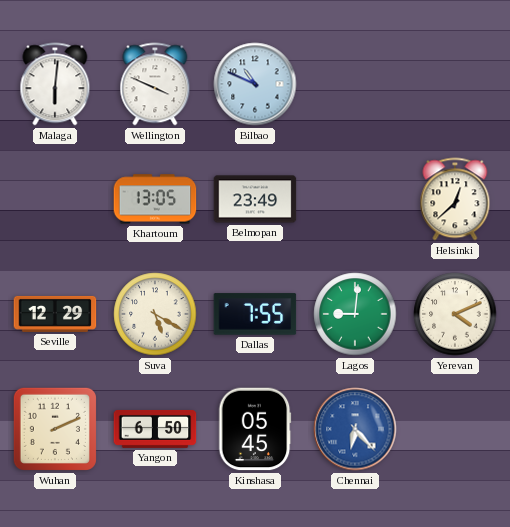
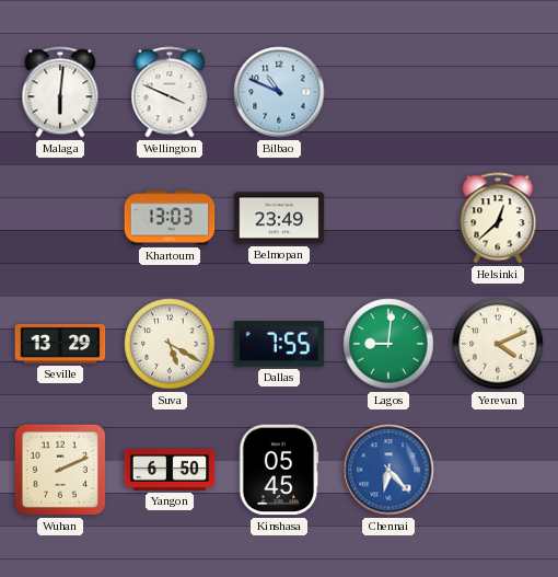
Khartoum: 13:05 -> 13:03 (170, 218)
Seville: 12:29 -> 13:29 (60, 344)
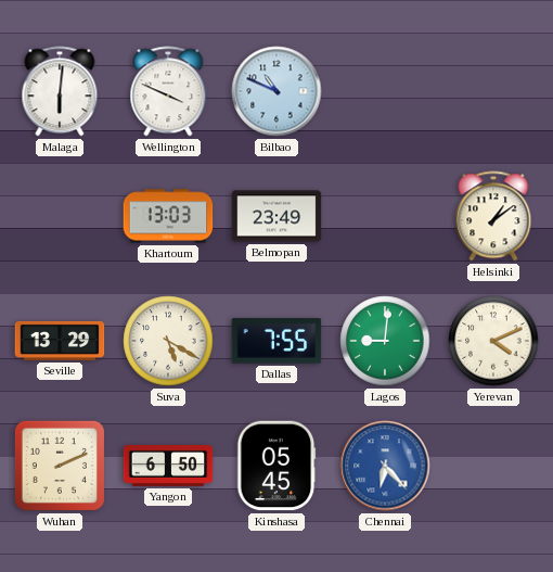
Helsinki: 12:38 -> 1:09 (493, 216)
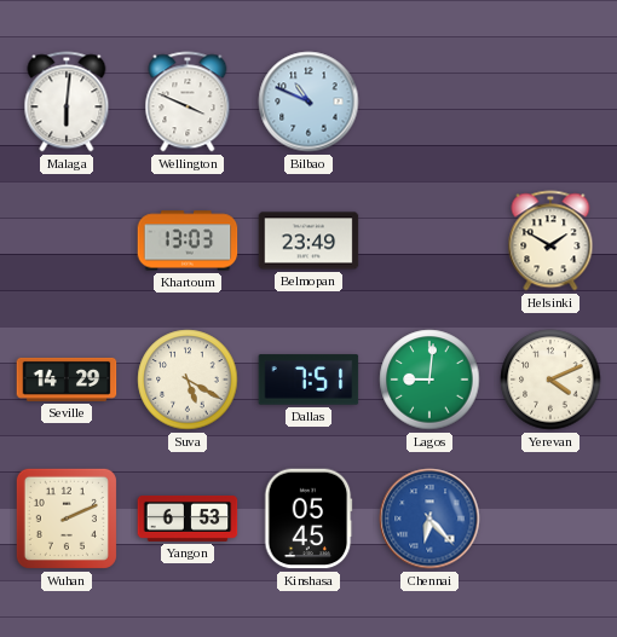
Helsinki: 1:09 -> 1:50 (550, 241)
Seville: 13:29 -> 14:29 (67, 380)
Dallas: 7:55 -> 7:51 (308, 380)
Yangon: 6:50 -> 6:53 (188, 519)
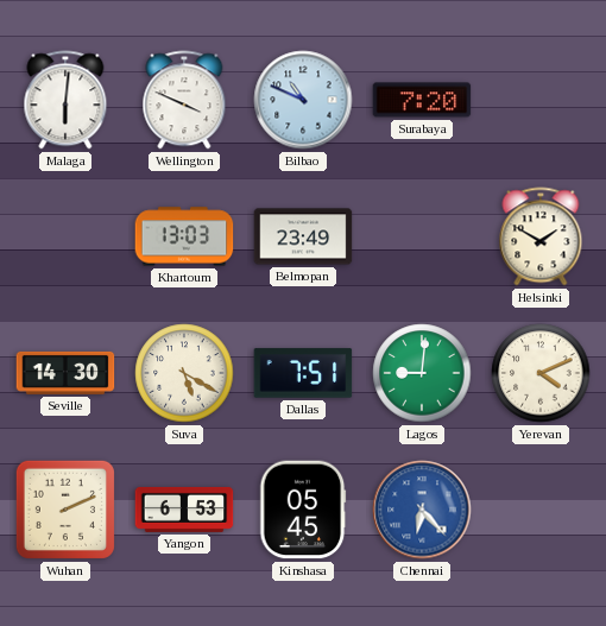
Surabaya: none -> 7:20 (422, 100)
Seville: 14:29 -> 14:30 (65, 373)
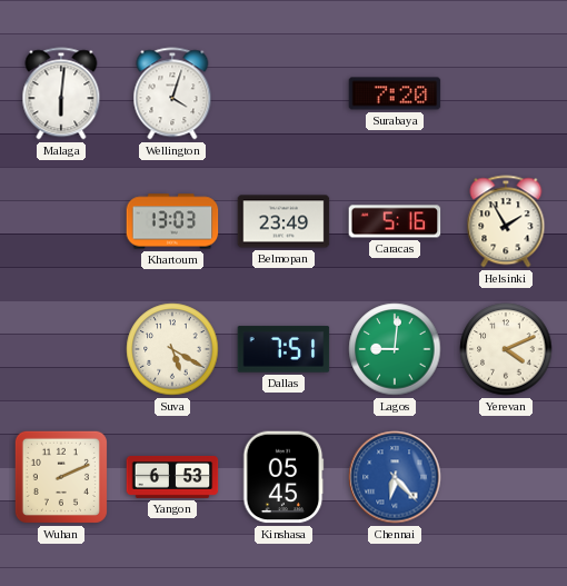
Wellington: 3:49 -> 4:03 (172, 93)
Bilbao: 10:49 -> none (303, 100)
Caracas: none -> 5:16 (395, 221)
Helsinki: 1:50 -> 1:55 (506, 221)
Seville: 14:30 -> none (65, 373)
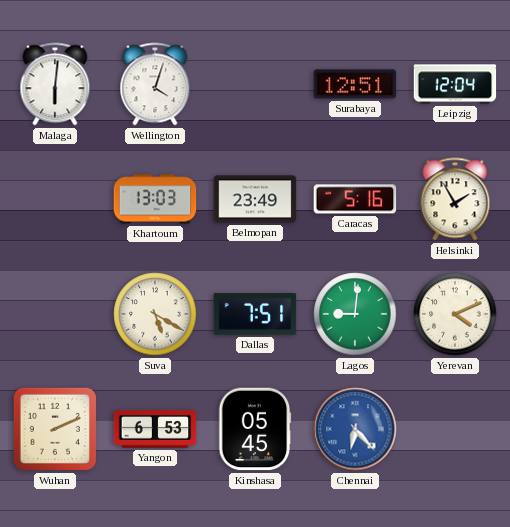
Surabaya: 7:20 -> 12:51 (355, 84)
Leipzig: none -> 12:04 (455, 84)
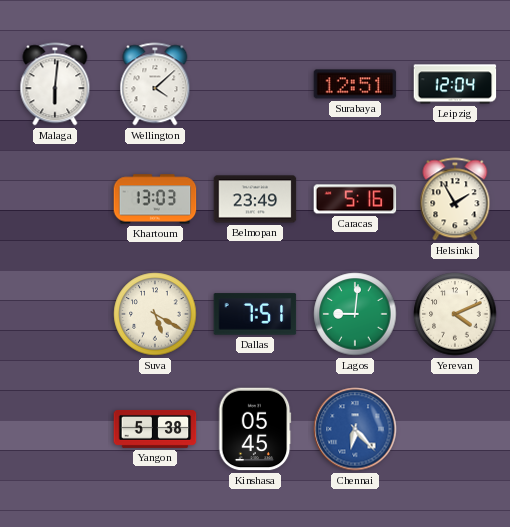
Wellington: 4:03 -> 4:08 (155, 84)
Wuhan: 2:11 -> none (55, 429)
Yangon: 6:53 -> 5:38 (155, 429)
